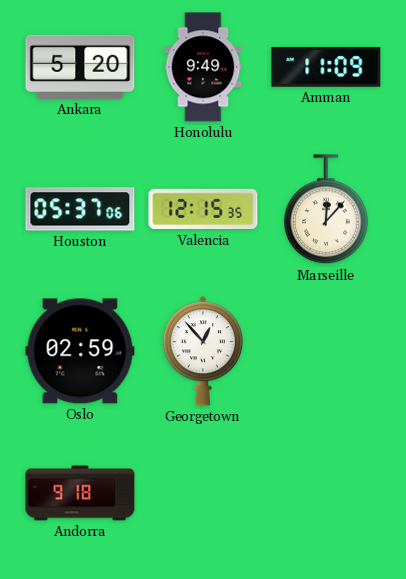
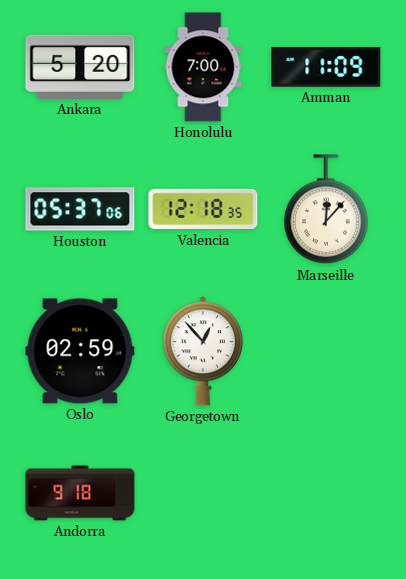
Honolulu: 9:49 -> 7:00 (203, 67)
Valencia: 12:15 -> 12:18 (203, 209)
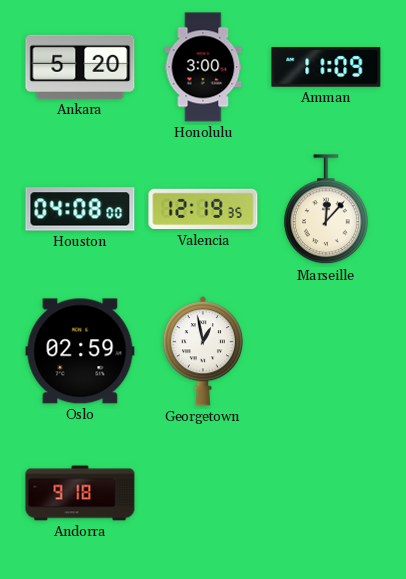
Honolulu: 7:00 -> 3:00 (203, 67)
Houston: 05:37 -> 04:08 (80, 209)
Valencia: 12:18 -> 12:19 (203, 209)
Georgetown: 12:53 -> 12:58 (203, 351)
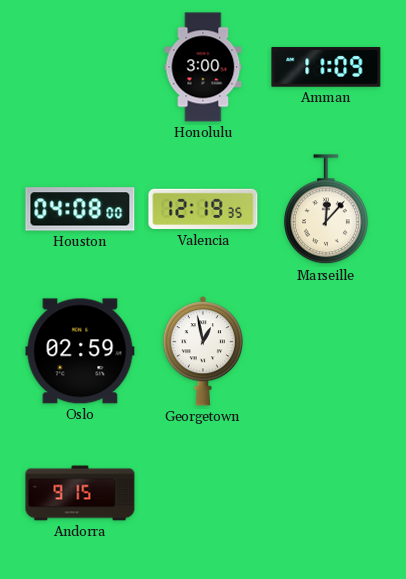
Ankara: 5:20 -> none (80, 67)
Andorra: 9:18 -> 9:15 (80, 493)
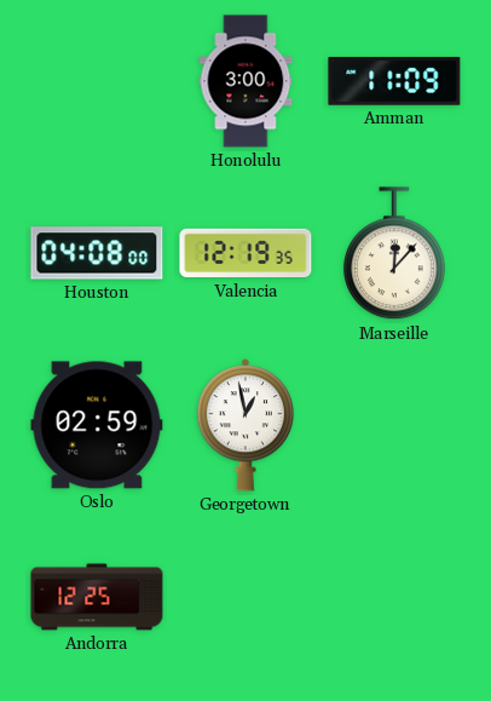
Andorra: 9:15 -> 12:25 (97, 597)
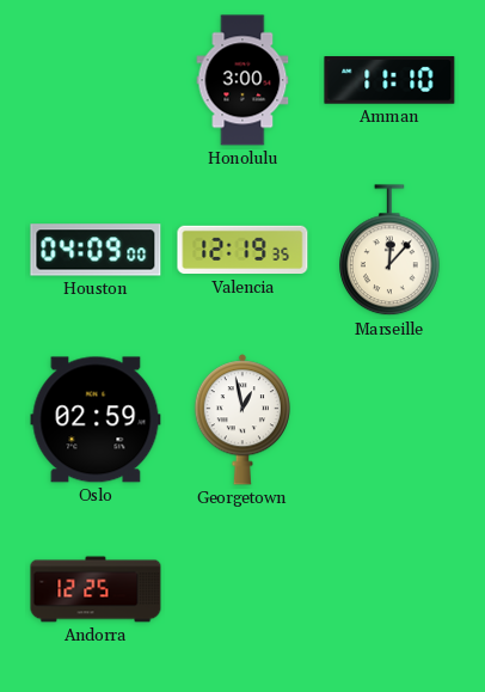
Amman: 11:09 -> 11:10 (389, 80)
Houston: 04:08 -> 04:09 (96, 250)
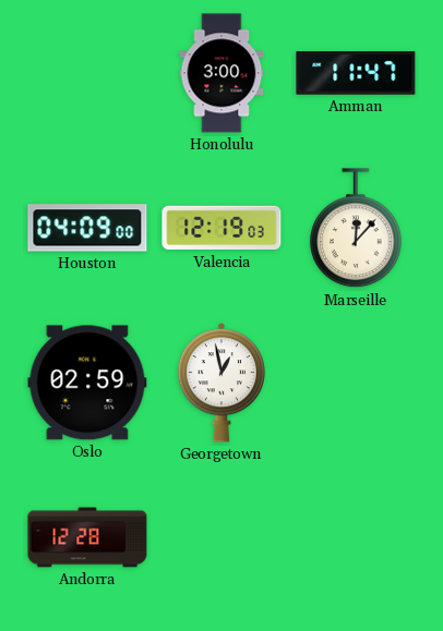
Amman: 11:10 -> 11:47 (356, 73)
Valencia: 12:19:35 -> 12:19:03 (221, 228)
Andorra: 12:25 -> 12:28 (87, 537)
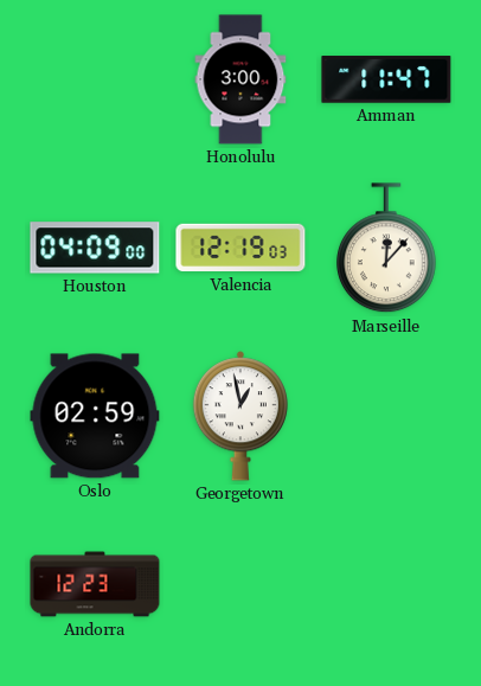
Andorra: 12:28 -> 12:23 (95, 584)
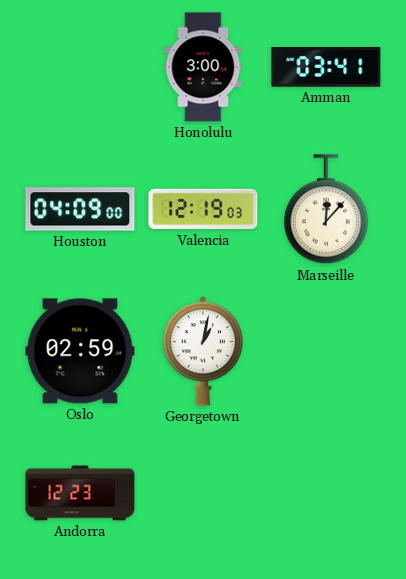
Amman: 11:47 -> 03:41 (326, 67)
Georgetown: 12:58 -> 1:02 (203, 351)
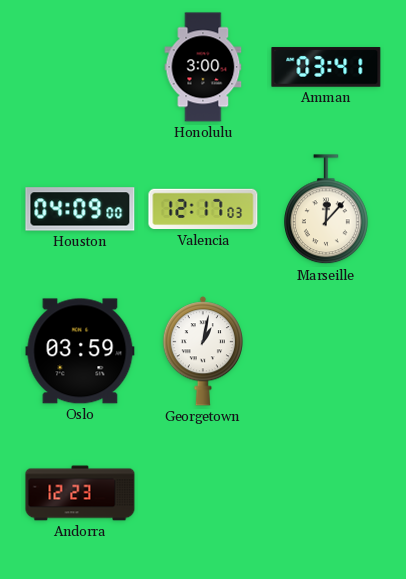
Valencia: 12:19 -> 12:17 (203, 209)
Oslo: 02:59 -> 03:59 (80, 351)
